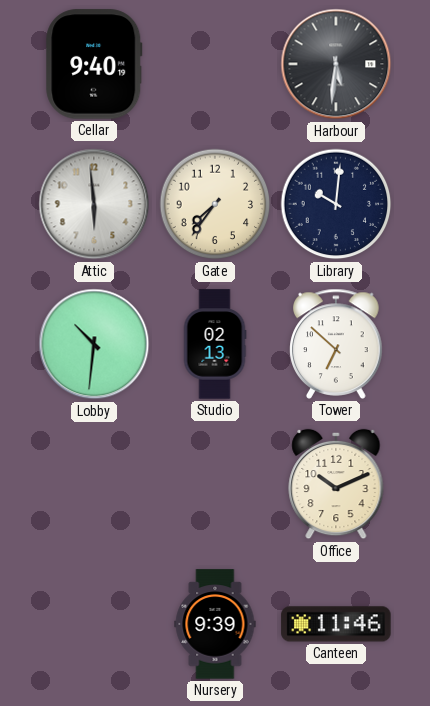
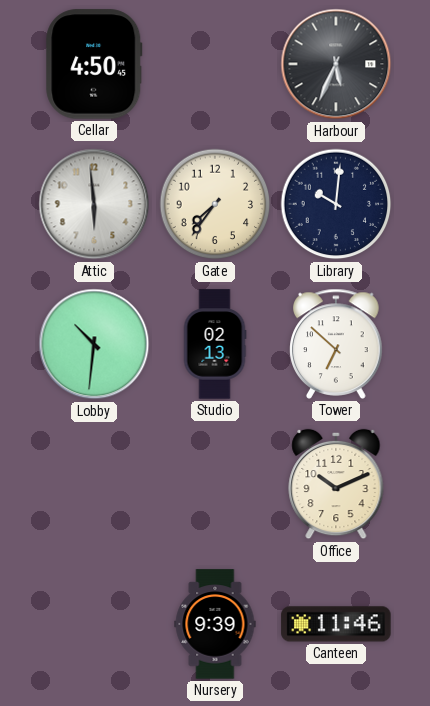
Cellar: 9:40 -> 4:50 (94, 64)
Harbour: 5:31 -> 5:34 (336, 64)
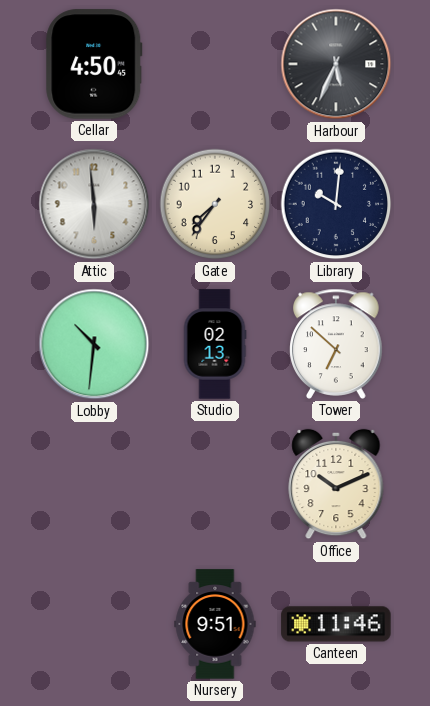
Nursery: 9:39 -> 9:51 (215, 624)
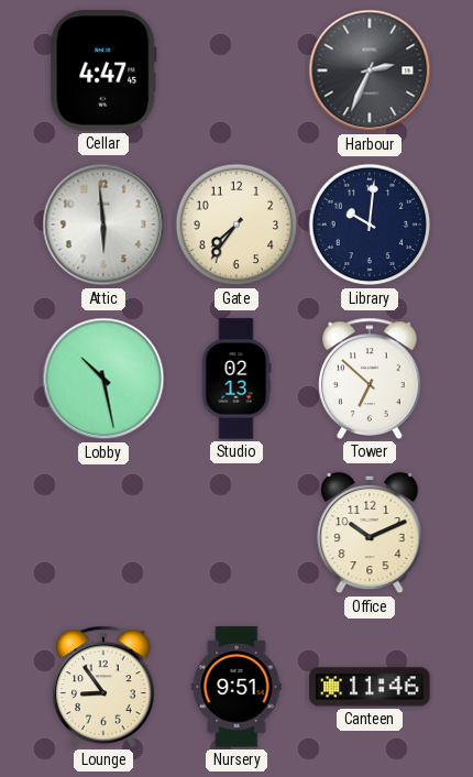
Cellar: 4:50 -> 4:47 (103, 70)
Harbour: 5:34 -> 2:34 (370, 70)
Lobby: 10:31 -> 10:28 (103, 379)
Lounge: none -> 8:54 (103, 687)
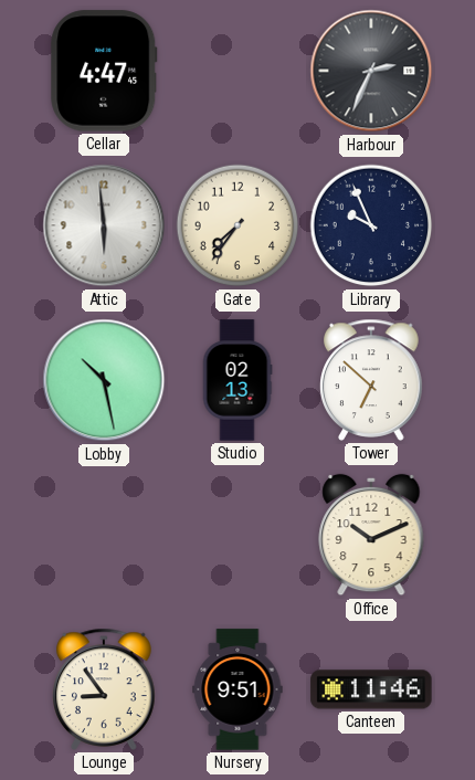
Library: 10:01 -> 9:56 (371, 225)
